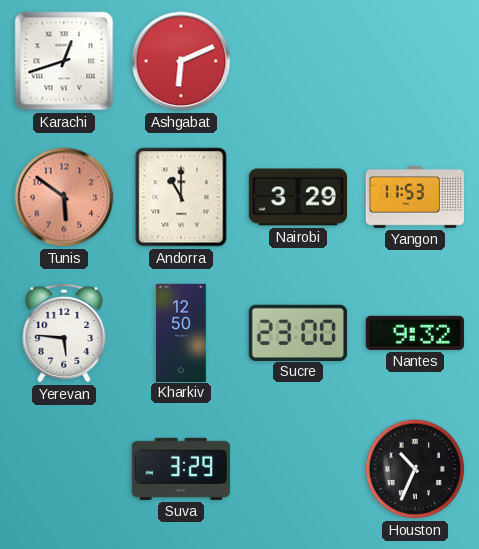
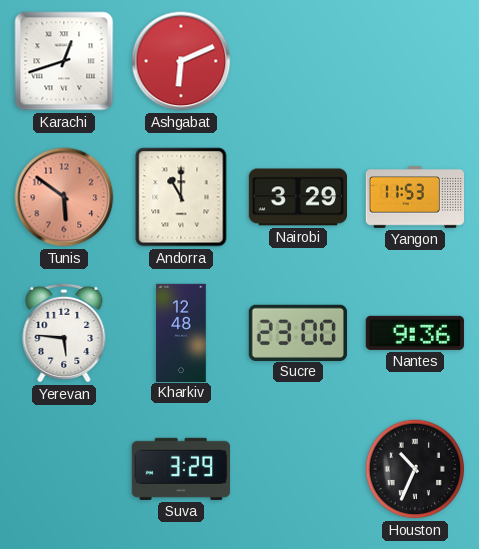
Kharkiv: 12:50 -> 12:48 (181, 332)
Nantes: 9:32 -> 9:36 (415, 333)
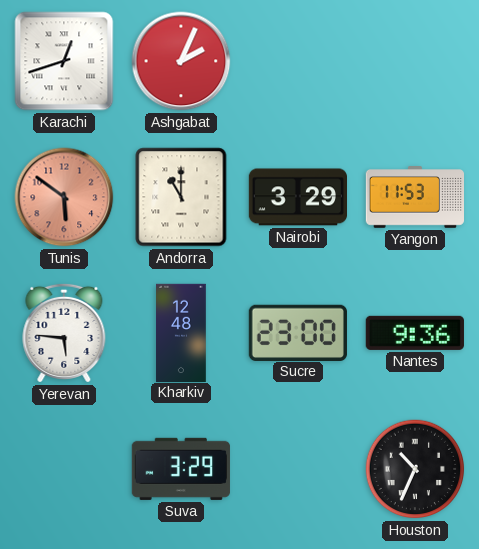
Ashgabat: 6:11 -> 2:04 (181, 61)
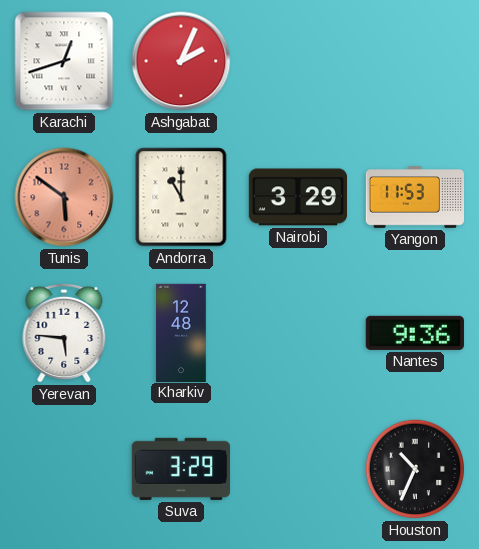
Sucre: 23:00 -> none (298, 332)
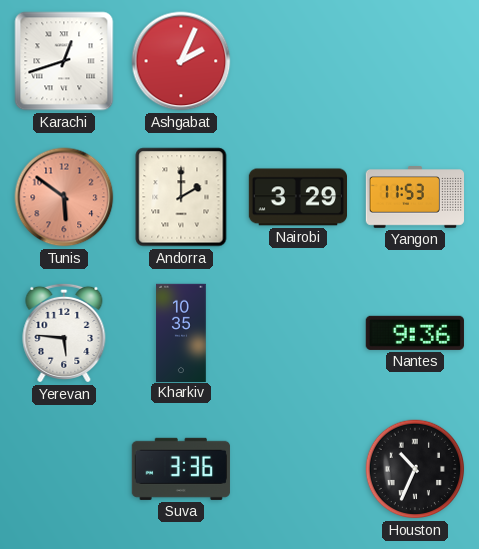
Andorra: 11:00 -> 2:00 (181, 197)
Kharkiv: 12:48 -> 10:35 (181, 332)
Suva: 3:29 -> 3:36 (181, 469)
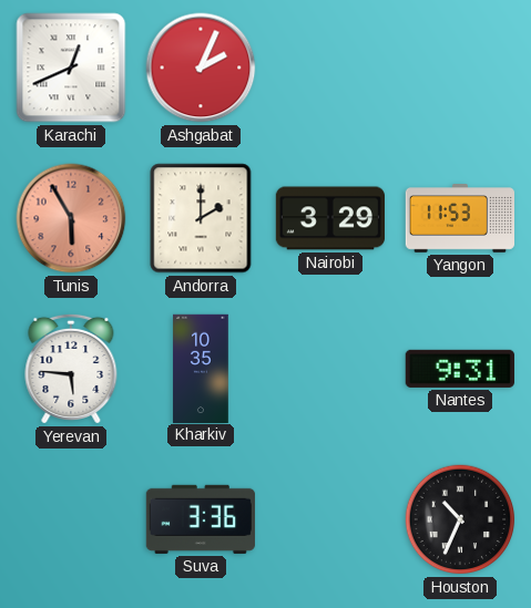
Karachi: 12:42 -> 12:41 (71, 68)
Tunis: 5:51 -> 5:55 (71, 218)
Nantes: 9:36 -> 9:31 (460, 369)
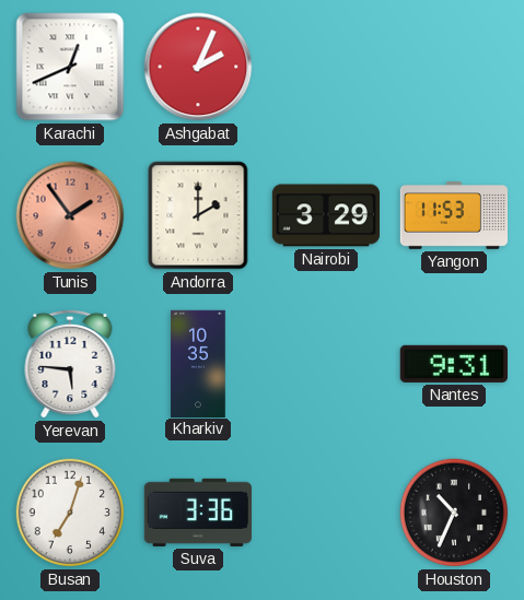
Tunis: 5:55 -> 1:54 (70, 215)
Busan: none -> 7:03 (70, 513)
